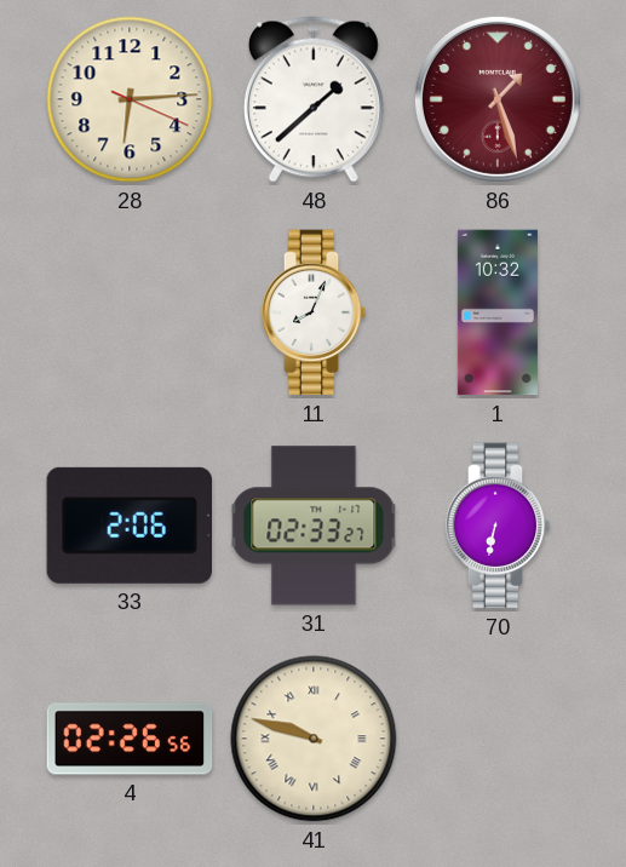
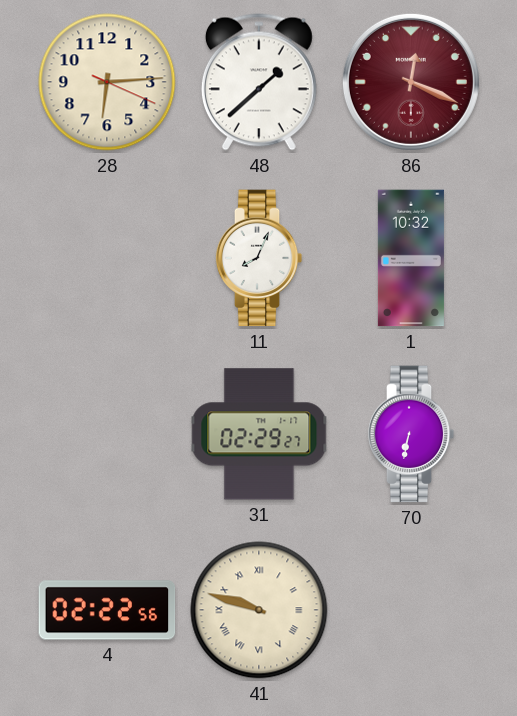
86: 1:27 -> 12:19 (411, 82)
33: 2:06 -> none (128, 526)
31: 02:33 -> 02:29 (259, 434)
4: 02:26 -> 02:22 (107, 610)
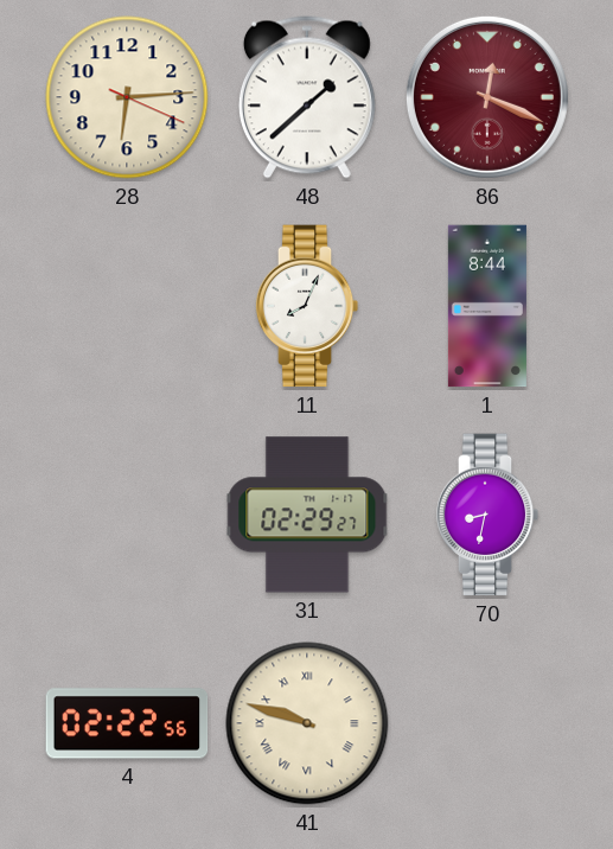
1: 10:32 -> 8:44 (487, 306)
70: 6:32 -> 8:32 (487, 515)
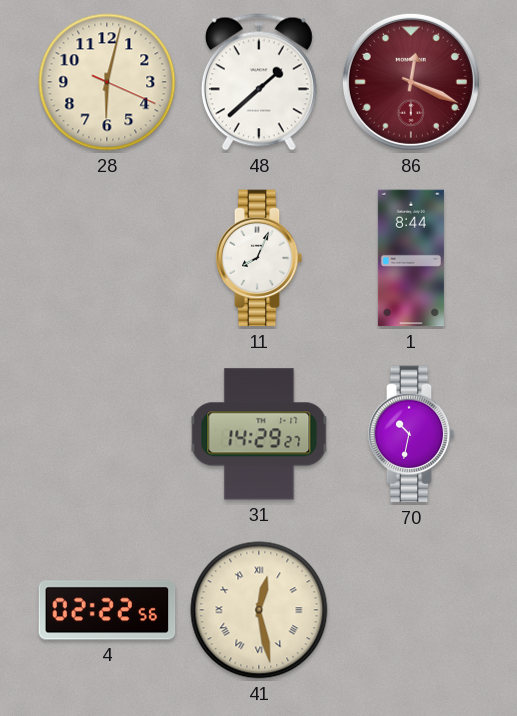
28: 6:14 -> 6:02 (107, 82)
31: 02:29 -> 14:29 (259, 434)
70: 8:32 -> 10:32 (411, 434)
41: 9:48 -> 12:28 (259, 610)
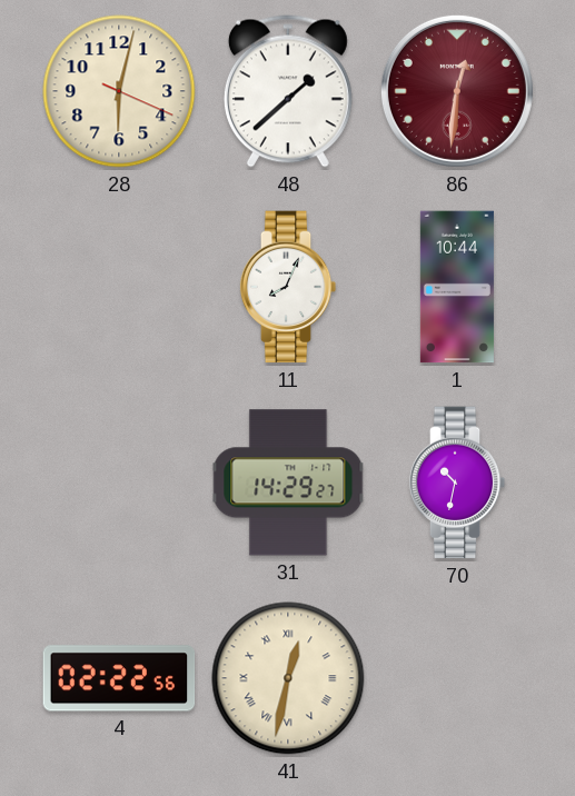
86: 12:19 -> 12:31 (457, 91)
1: 8:44 -> 10:44 (457, 287)
41: 12:28 -> 12:32 (288, 678)
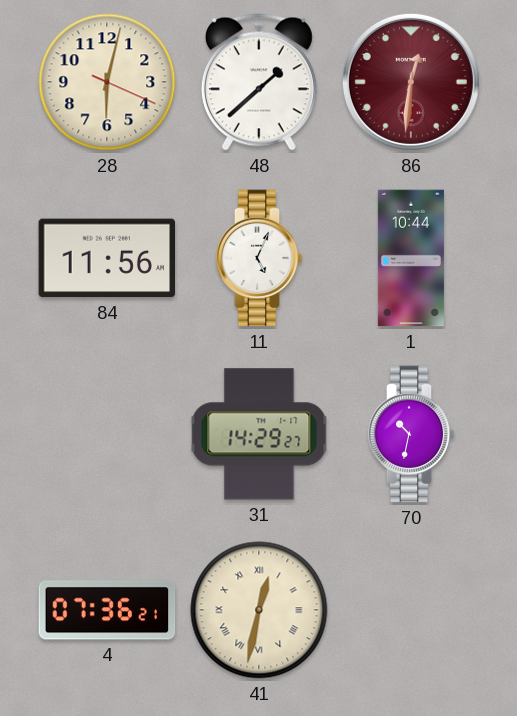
84: none -> 11:56 (107, 258)
11: 8:04 -> 5:04 (259, 258)
4: 02:22 -> 07:36 (107, 610)
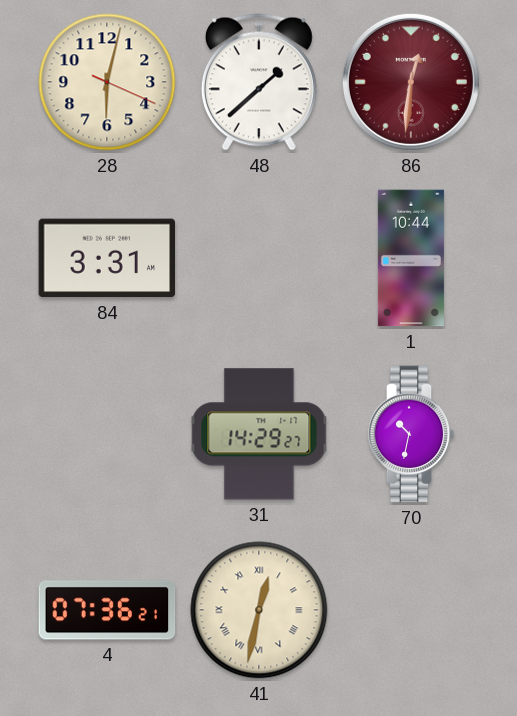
84: 11:56 -> 3:31 (107, 258)
11: 5:04 -> none (259, 258)
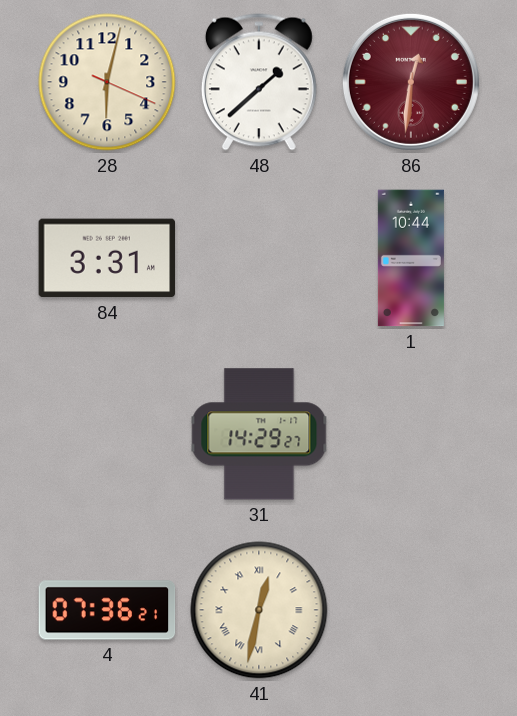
70: 10:32 -> none (411, 434)
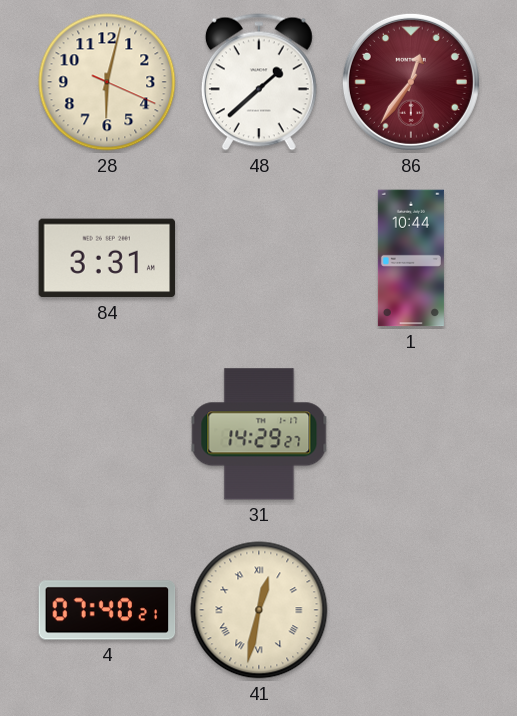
86: 12:31 -> 12:36 (411, 82)
4: 07:36 -> 07:40 (107, 610)
